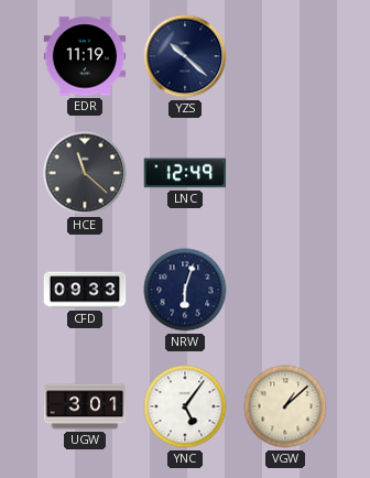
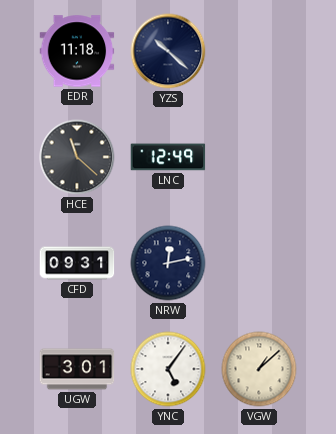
EDR: 11:19 -> 11:18 (77, 51)
CFD: 09:33 -> 09:31 (77, 263)
NRW: 6:03 -> 12:13 (168, 263)
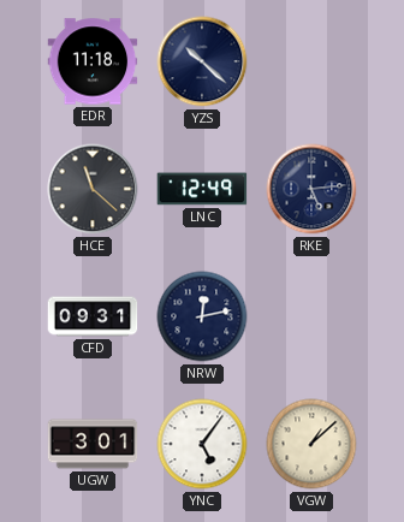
RKE: none -> 5:14 (311, 189)
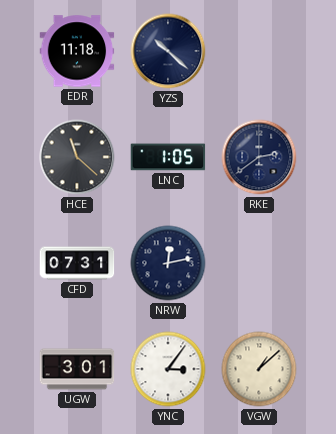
LNC: 12:49 -> 1:05 (168, 157)
RKE: 5:14 -> 2:39 (259, 157)
CFD: 09:31 -> 07:31 (77, 263)
YNC: 5:06 -> 3:06 (168, 369)
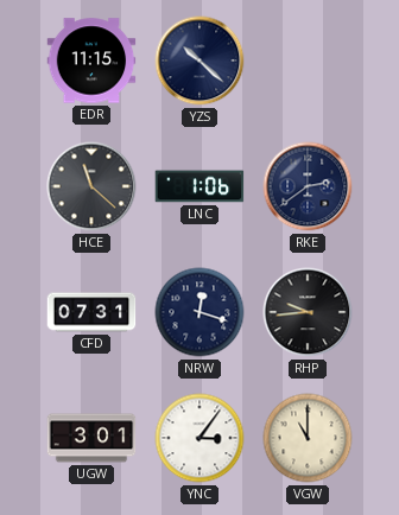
EDR: 11:18 -> 11:15 (91, 61)
LNC: 1:05 -> 1:06 (199, 186)
NRW: 12:13 -> 12:18 (199, 312)
RHP: none -> 9:44 (308, 312)
VGW: 1:08 -> 11:00 (308, 438)
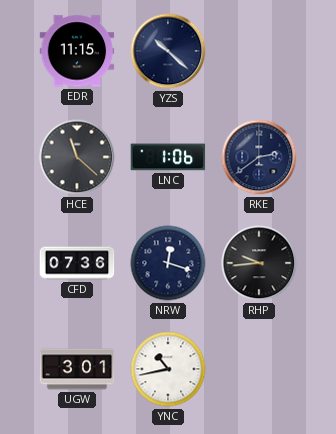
CFD: 07:31 -> 07:36 (77, 263)
YNC: 3:06 -> 10:43 (168, 369)
VGW: 11:00 -> none (308, 438)
